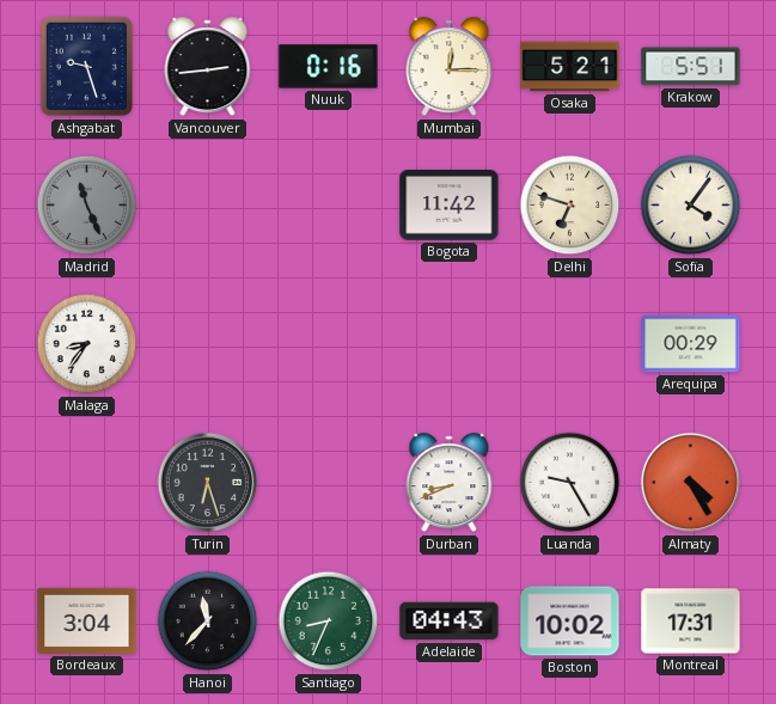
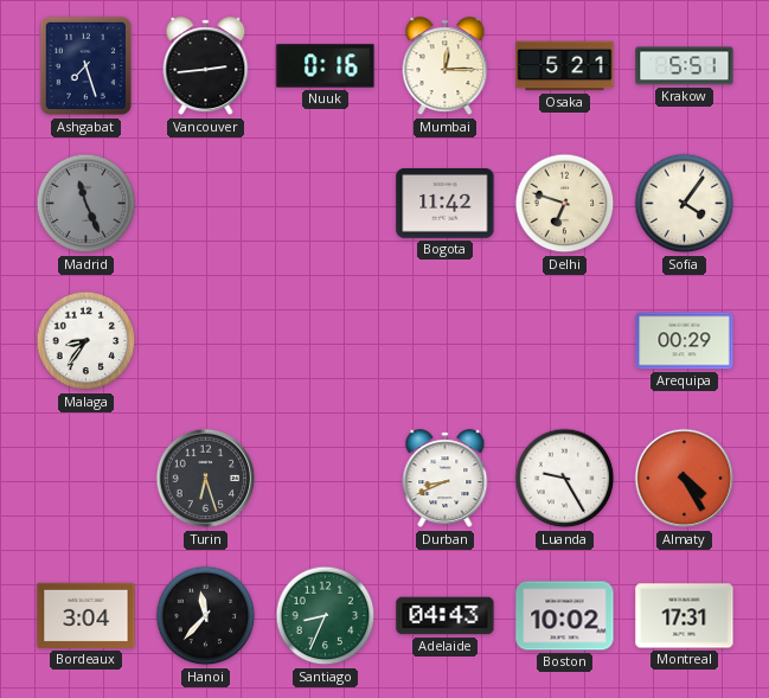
Ashgabat: 9:27 -> 7:27 (86, 66)
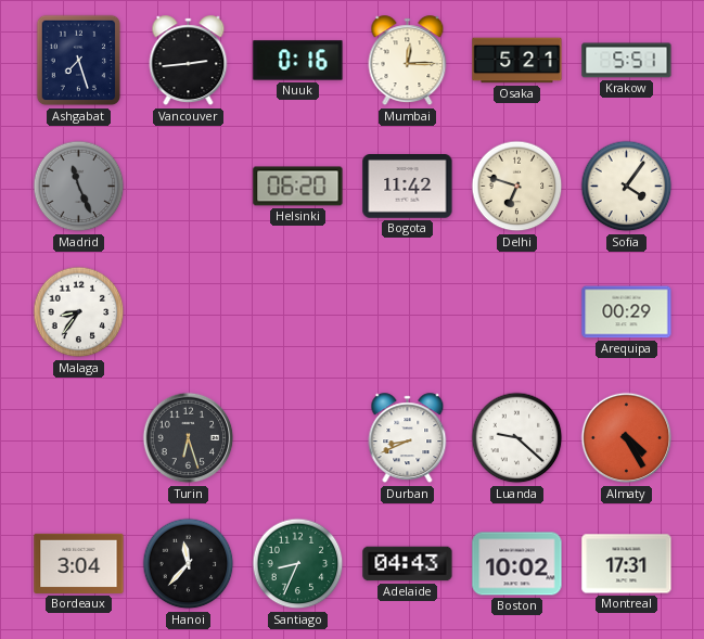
Helsinki: none -> 06:20 (298, 187)
Luanda: 9:25 -> 9:22 (517, 438)
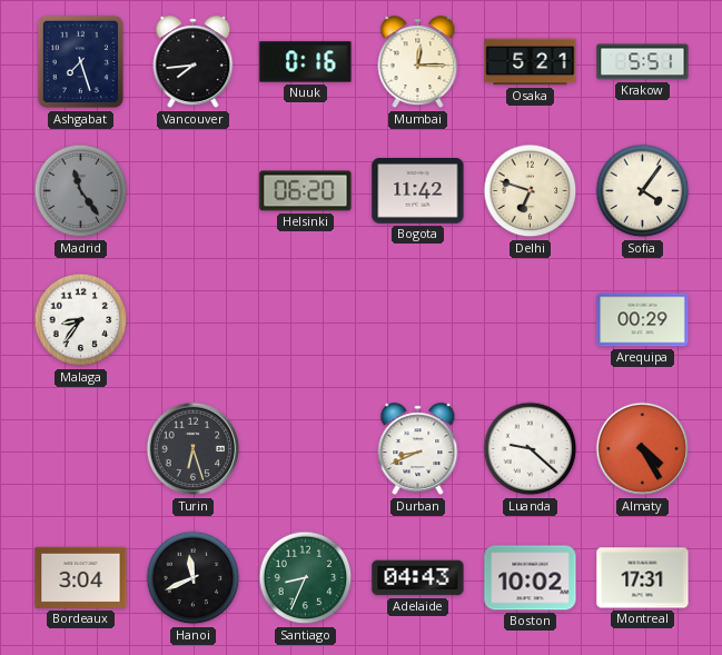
Vancouver: 2:44 -> 7:44 (194, 62)
Madrid: 11:26 -> 11:24 (81, 191)
Hanoi: 11:37 -> 11:41 (194, 578)
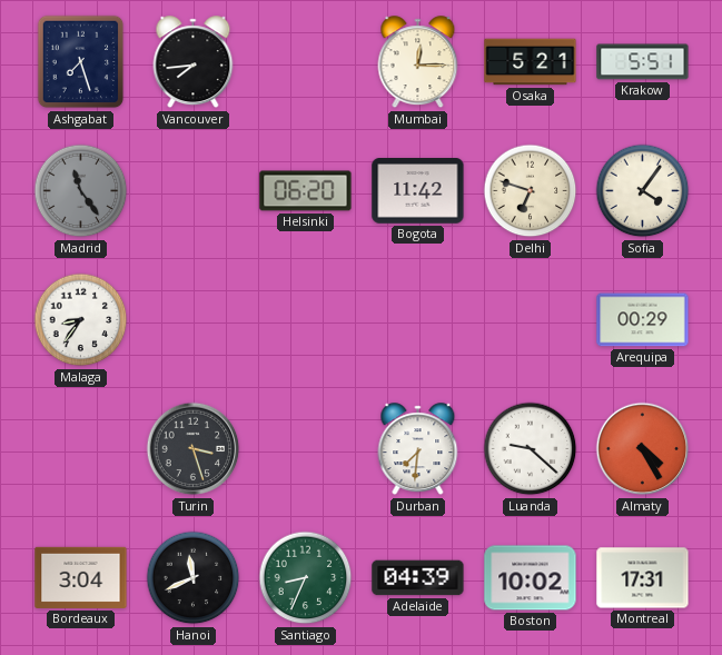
Nuuk: 0:16 -> none (306, 62)
Turin: 6:27 -> 3:27 (194, 449)
Durban: 8:41 -> 7:31 (418, 449)
Adelaide: 04:43 -> 04:39 (418, 578)
